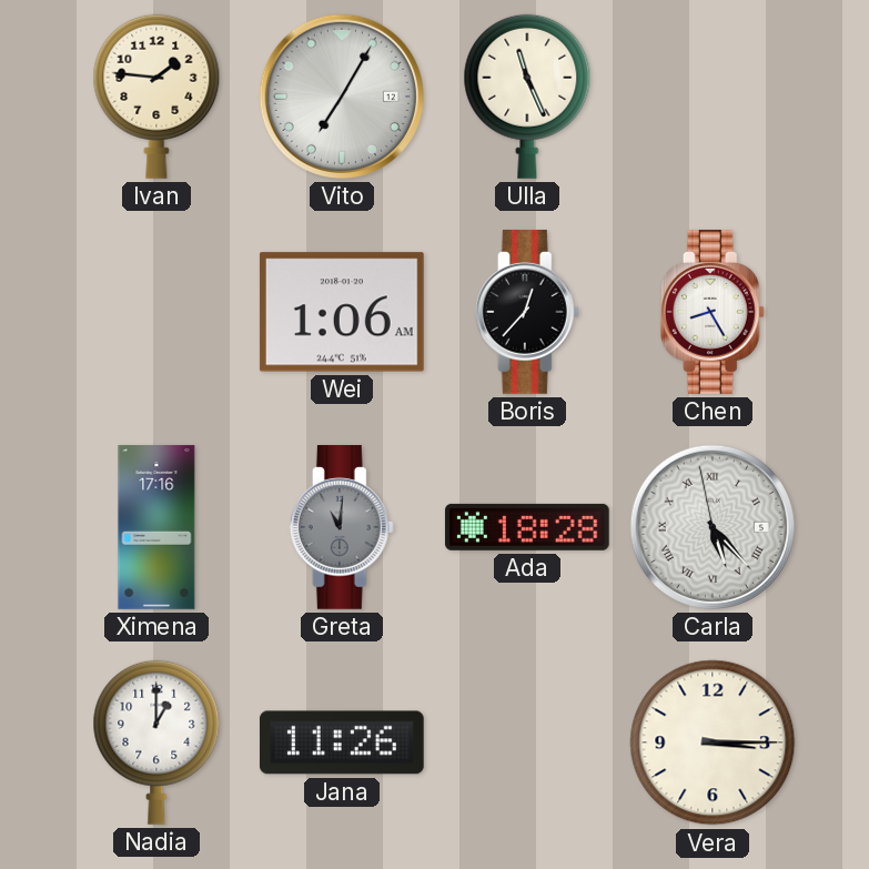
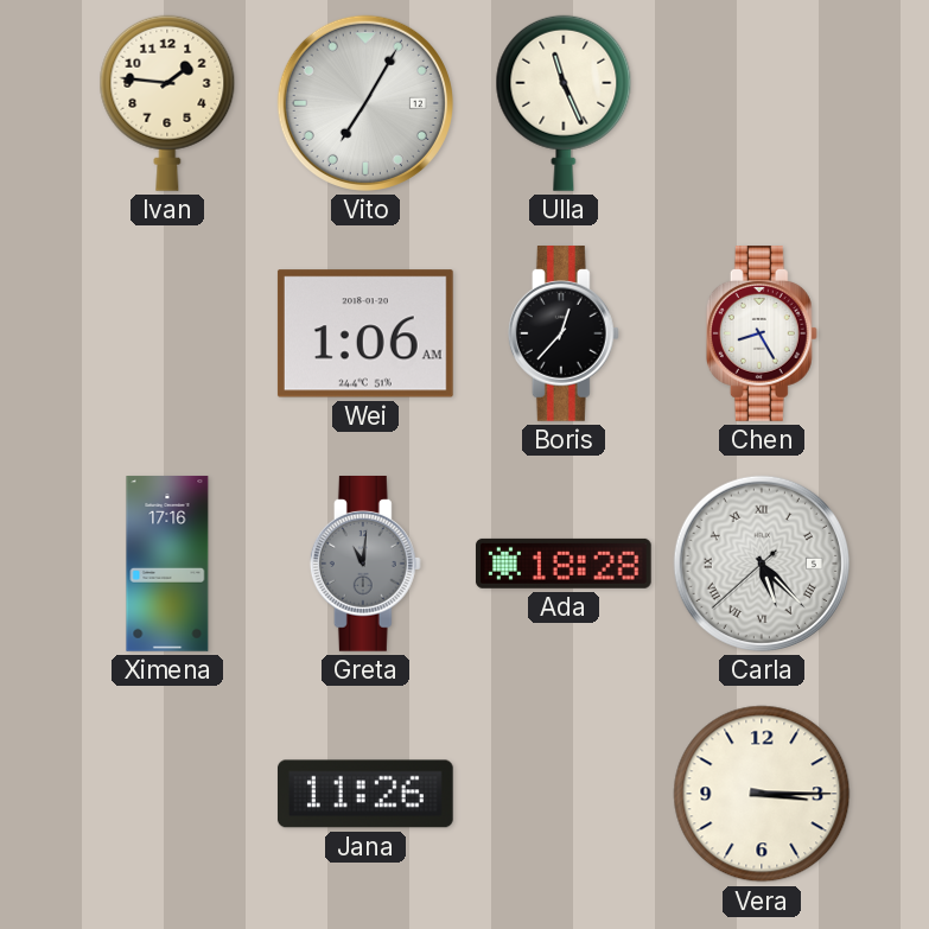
Carla: 5:22:58 -> 5:22:38 (762, 564)
Nadia: 1:00 -> none (156, 742)
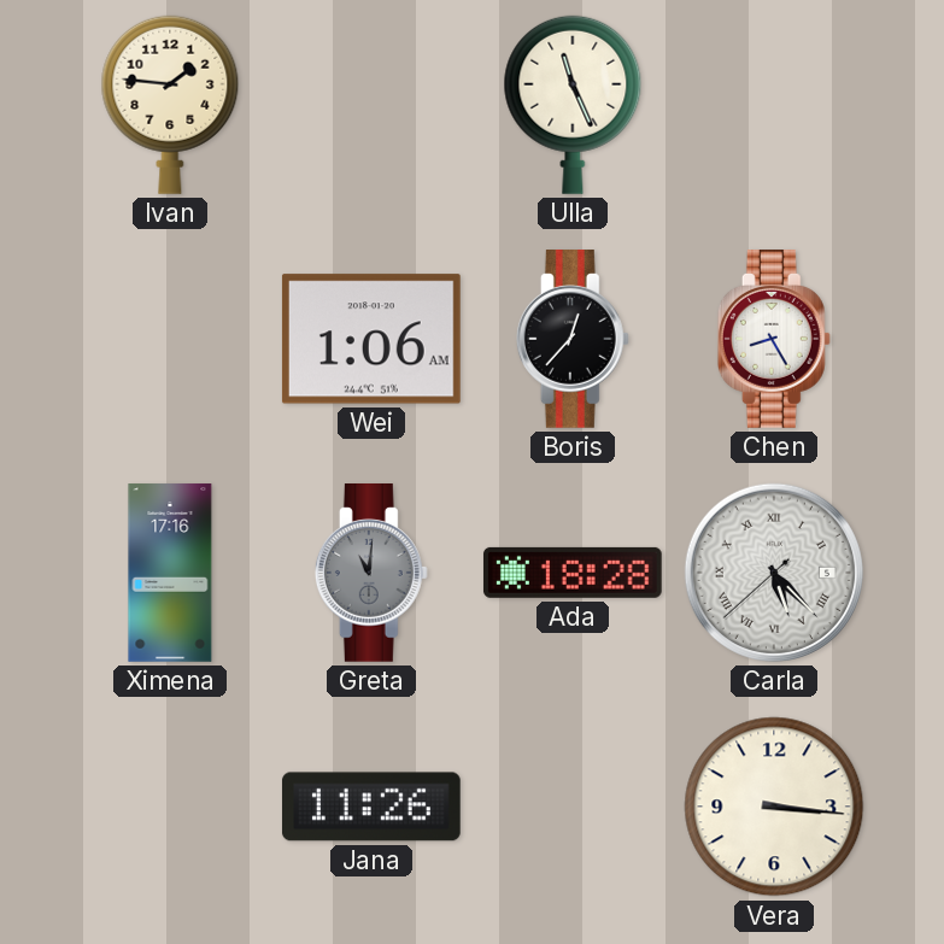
Vito: 7:05 -> none (365, 103)
Vera: 3:15 -> 3:16 (774, 807)
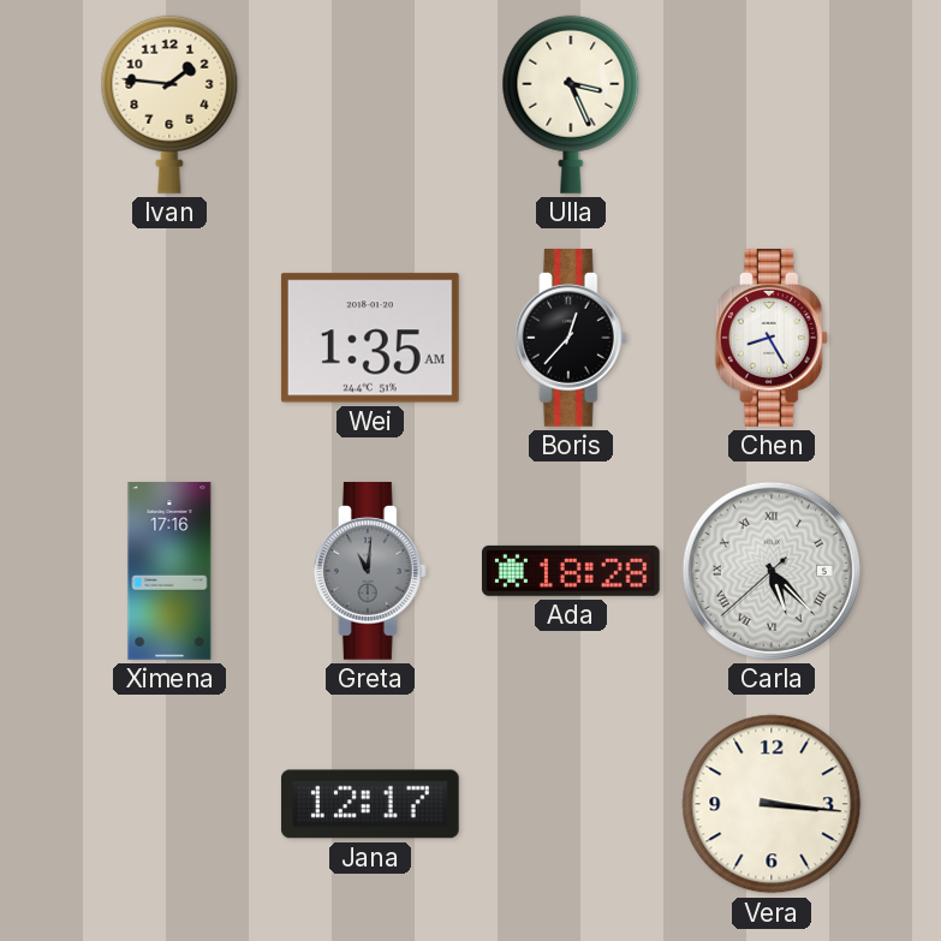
Ulla: 11:26 -> 3:26 (571, 105)
Wei: 1:06 -> 1:35 (370, 338)
Jana: 11:26 -> 12:17 (370, 804)
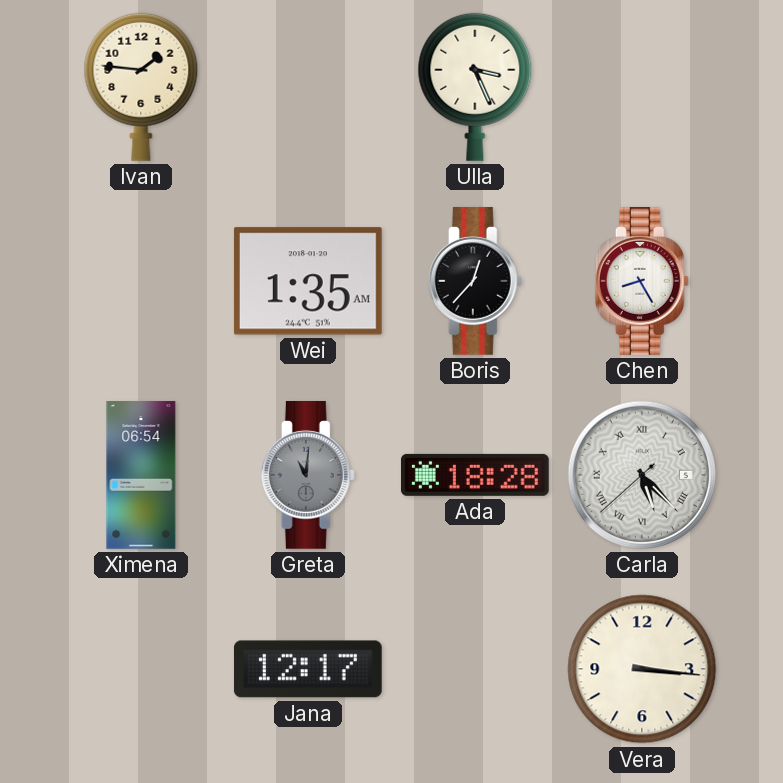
Ximena: 17:16 -> 06:54 (141, 475)
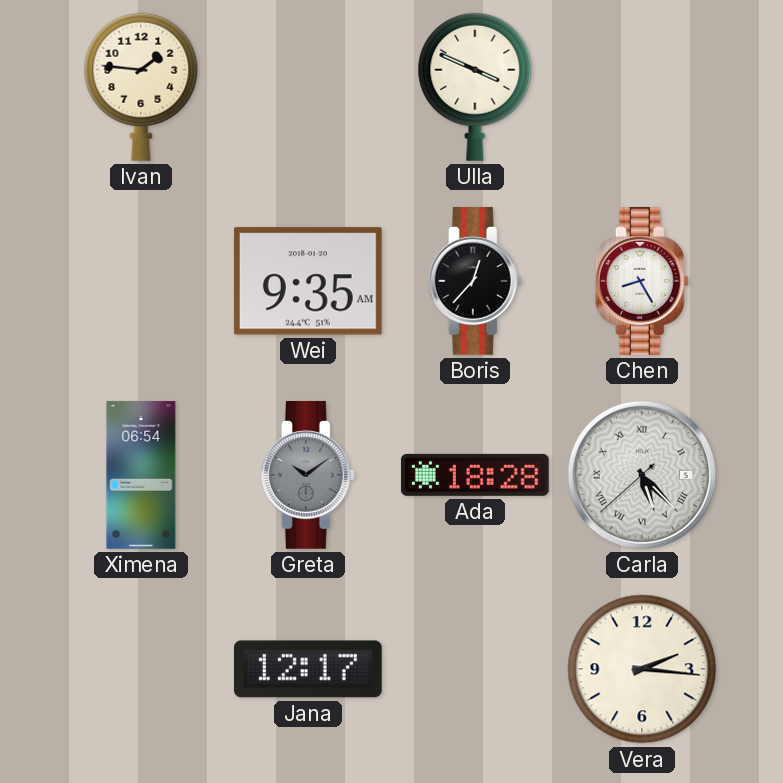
Ulla: 3:26 -> 3:49 (475, 87)
Wei: 1:35 -> 9:35 (308, 281)
Greta: 11:01 -> 10:09 (308, 476)
Vera: 3:16 -> 2:16 (642, 669)
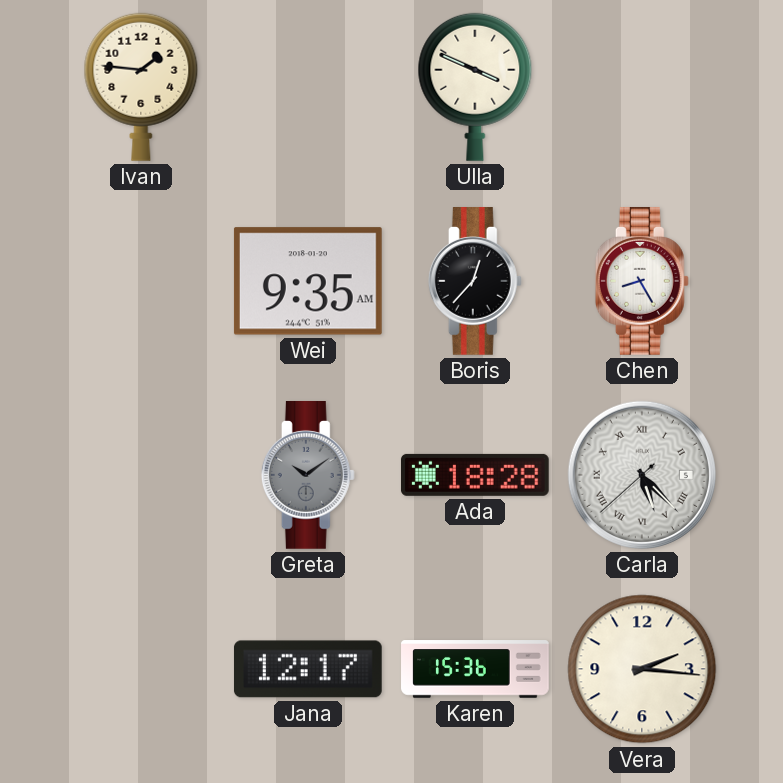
Ximena: 06:54 -> none (141, 475)
Karen: none -> 15:36 (475, 669)
